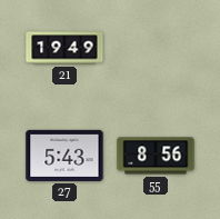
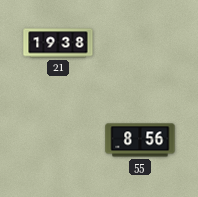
21: 19:49 -> 19:38 (58, 43)
27: 5:43 -> none (64, 156)
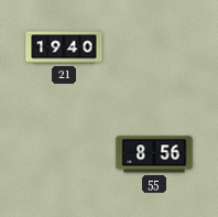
21: 19:38 -> 19:40 (64, 47)
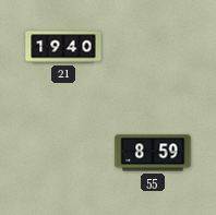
55: 8:56 -> 8:59 (153, 153)
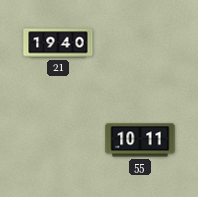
55: 8:59 -> 10:11 (140, 140)
